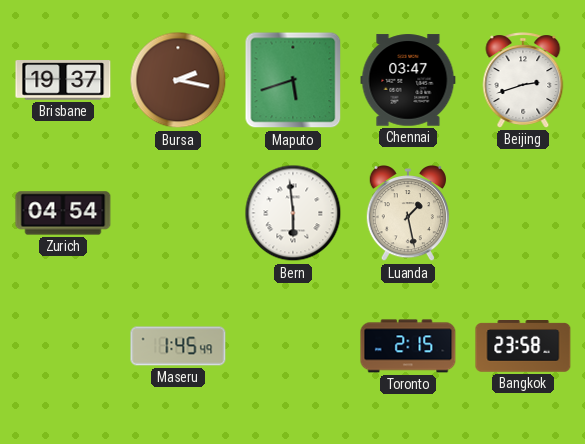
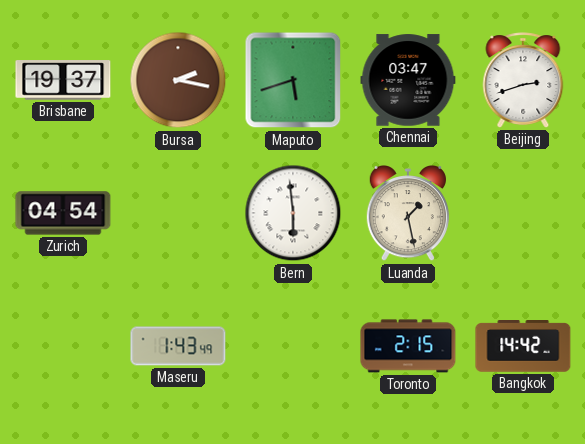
Maseru: 1:45 -> 1:43 (178, 346)
Bangkok: 23:58 -> 14:42 (523, 346)
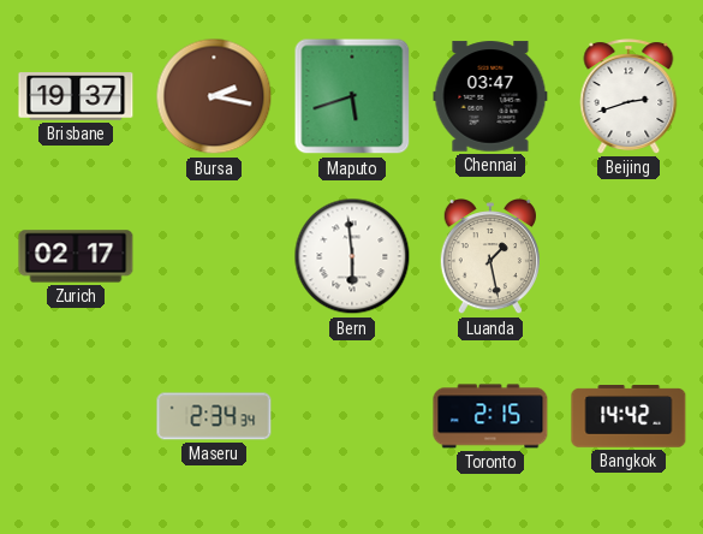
Zurich: 04:54 -> 02:17 (76, 256)
Maseru: 1:43 -> 2:34 (214, 416)
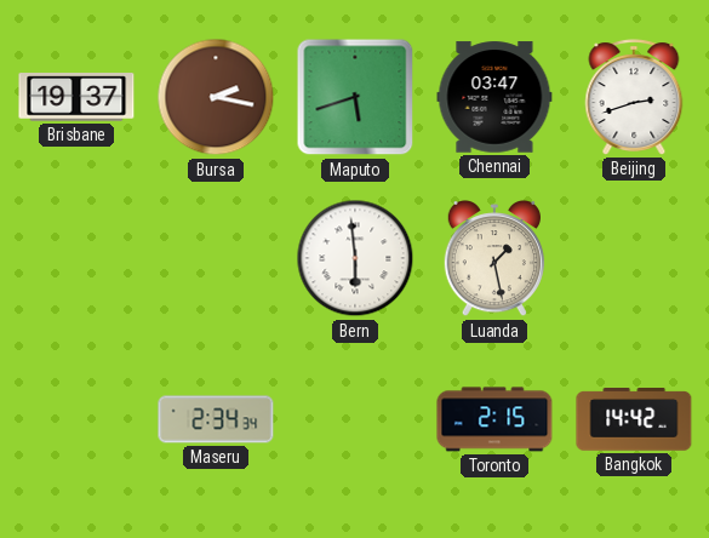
Zurich: 02:17 -> none (76, 256)
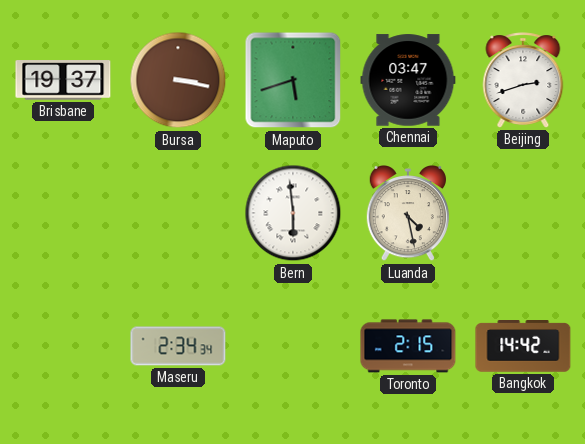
Bursa: 2:17 -> 3:17 (178, 80)
Luanda: 1:28 -> 4:28 (408, 214)
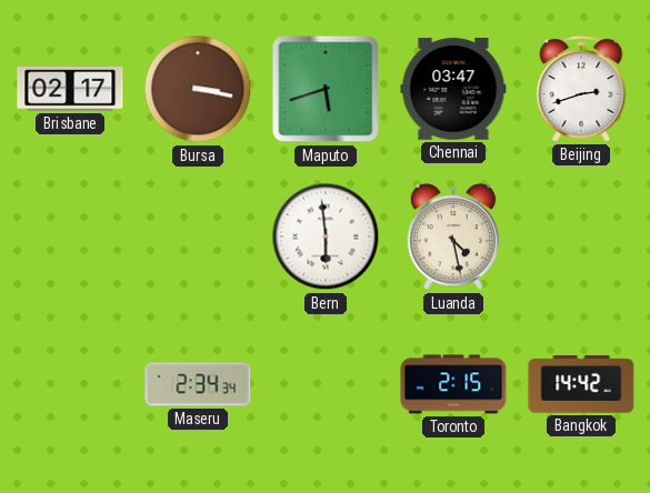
Brisbane: 19:37 -> 02:17 (70, 89)
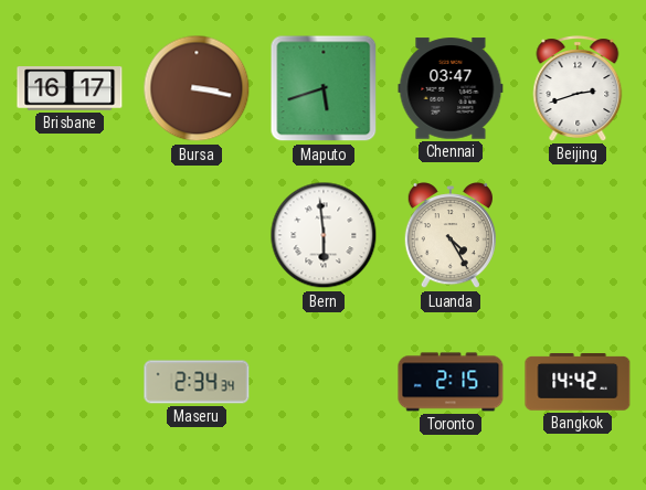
Brisbane: 02:17 -> 16:17 (70, 88)
Luanda: 4:28 -> 4:25 (451, 236)
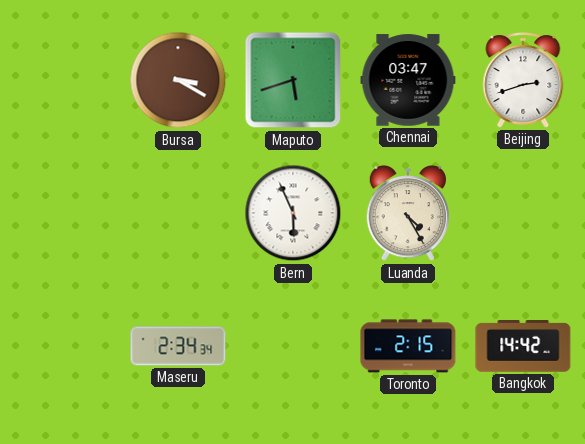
Brisbane: 16:17 -> none (70, 88)
Bursa: 3:17 -> 3:20 (178, 80)
Bern: 5:59 -> 5:56 (293, 213)
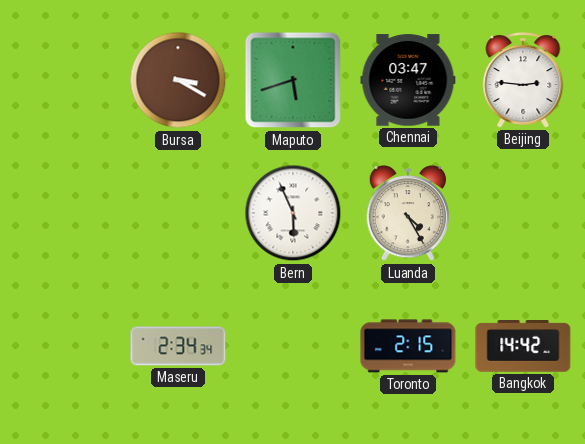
Beijing: 2:42 -> 2:46 (523, 80)
